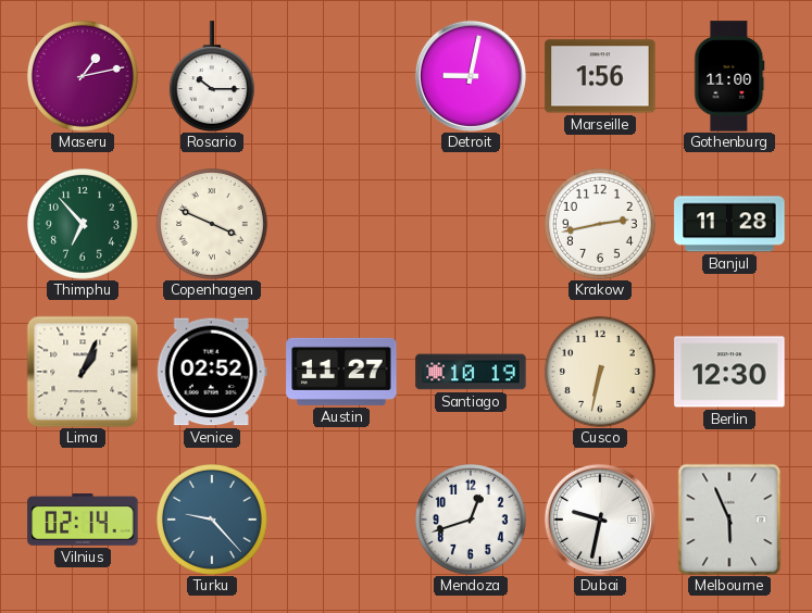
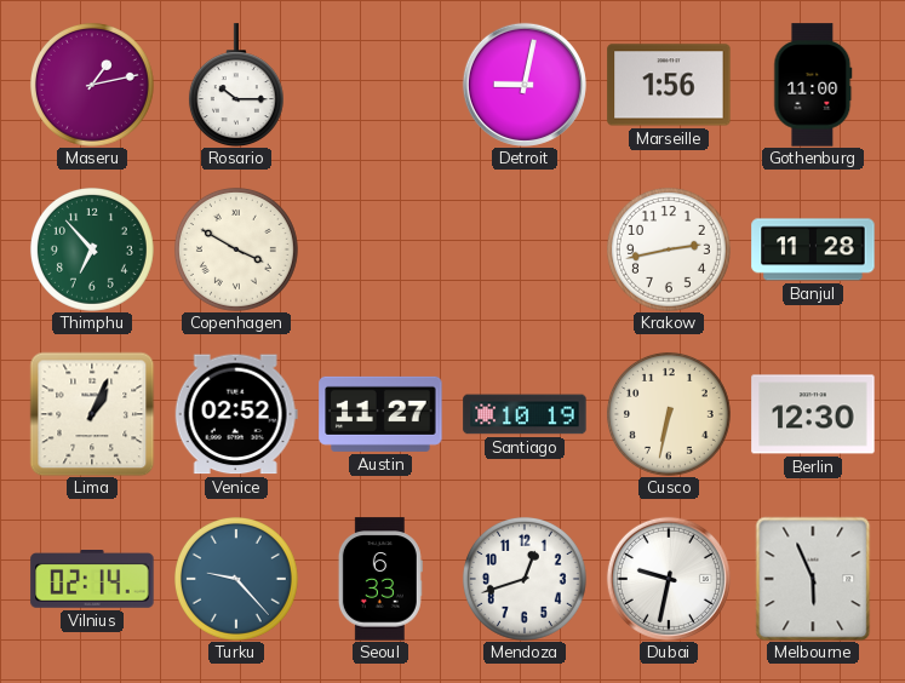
Copenhagen: 3:49 -> 3:50 (236, 249)
Seoul: none -> 6:33 (380, 579)
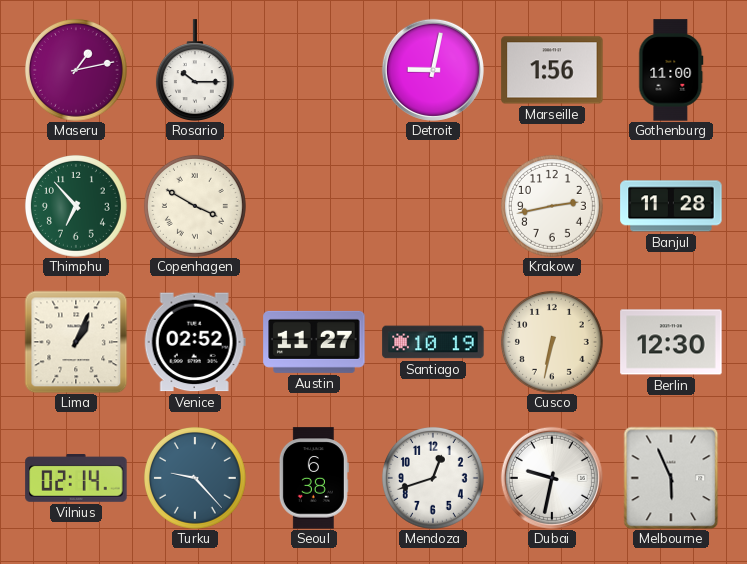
Seoul: 6:33 -> 6:38 (314, 478)
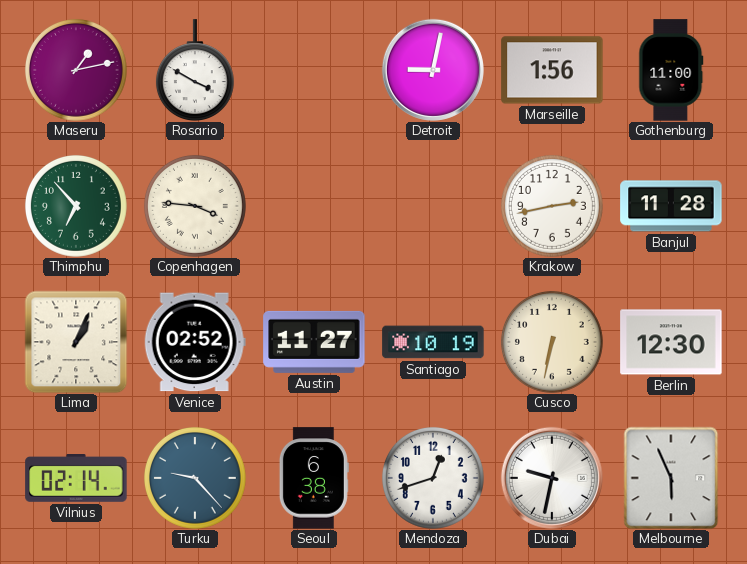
Rosario: 10:15 -> 3:50 (195, 70)
Copenhagen: 3:50 -> 3:46 (195, 206)
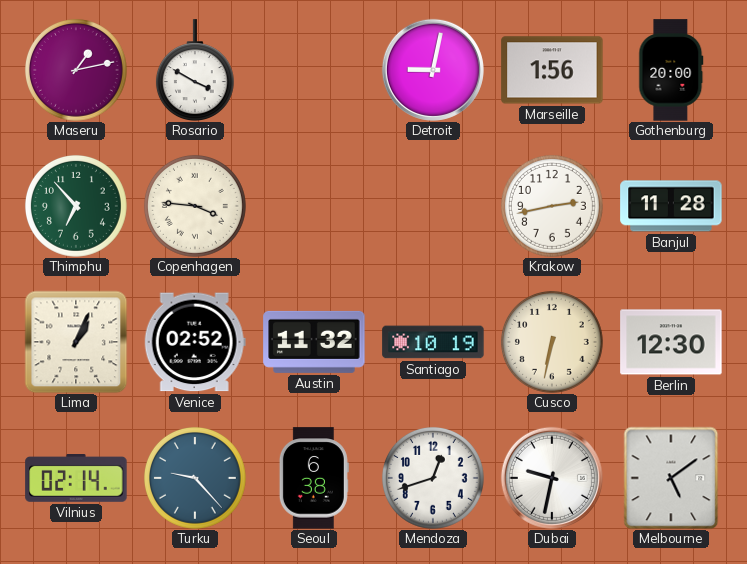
Gothenburg: 11:00 -> 20:00 (671, 70)
Austin: 11:27 -> 11:32 (314, 342)
Melbourne: 5:56 -> 5:09 (671, 478)
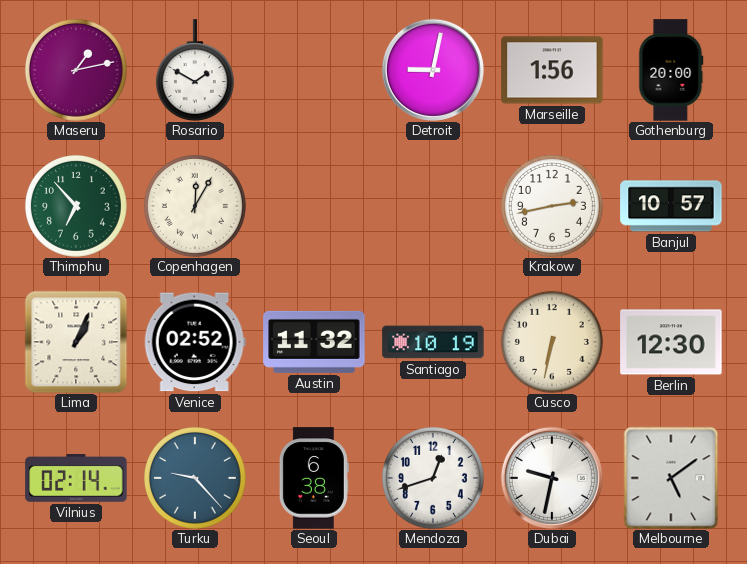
Rosario: 3:50 -> 1:50 (195, 70)
Copenhagen: 3:46 -> 12:05 (195, 206)
Banjul: 11:28 -> 10:57 (671, 206)
